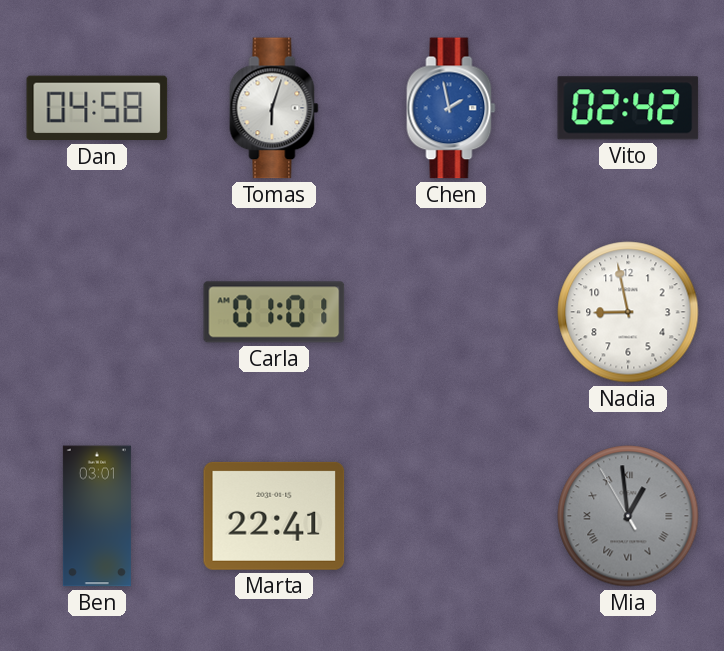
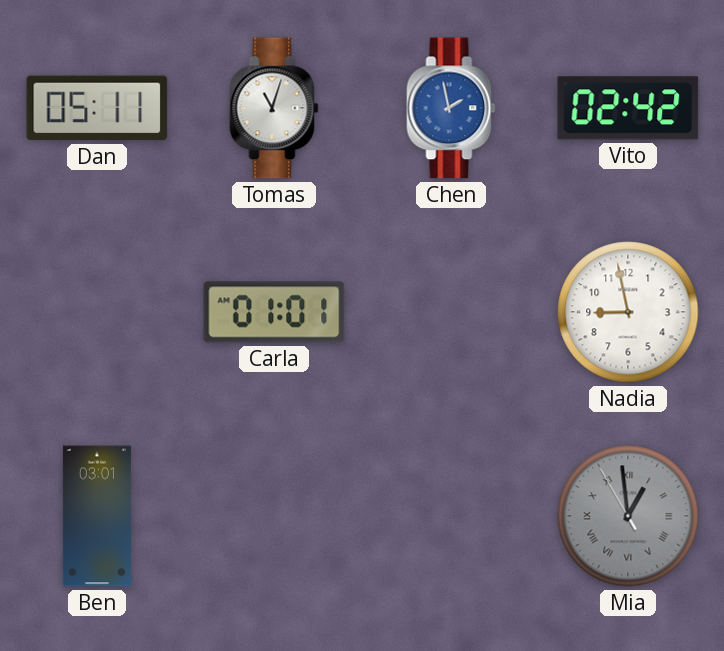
Dan: 04:58 -> 05:11 (97, 108)
Tomas: 6:03 -> 11:03 (274, 108)
Marta: 22:41 -> none (274, 516)
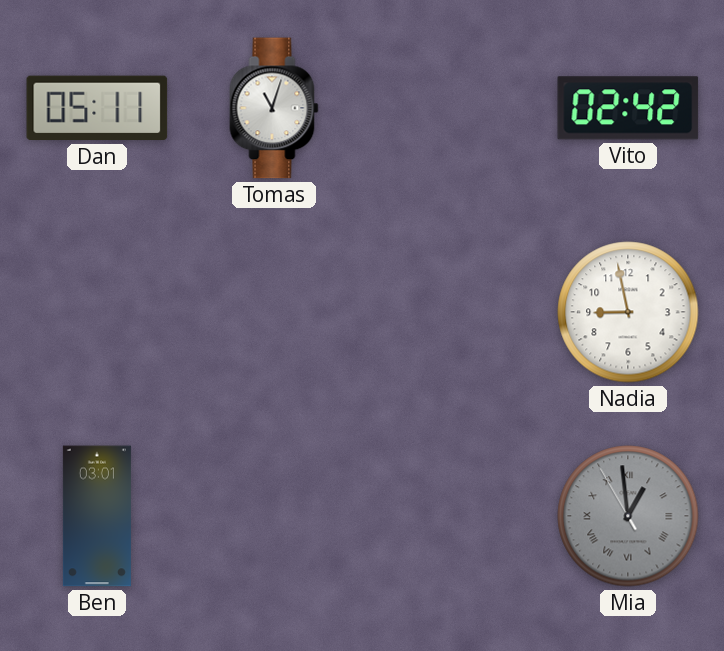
Chen: 1:58 -> none (451, 108)
Carla: 01:01 -> none (274, 312)
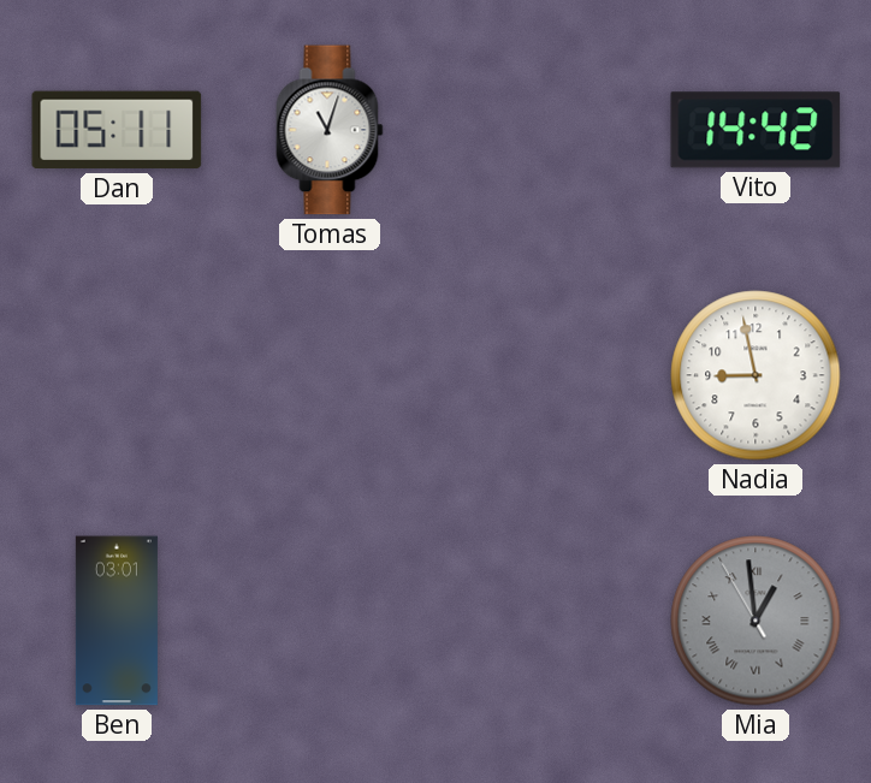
Vito: 02:42 -> 14:42 (756, 130)
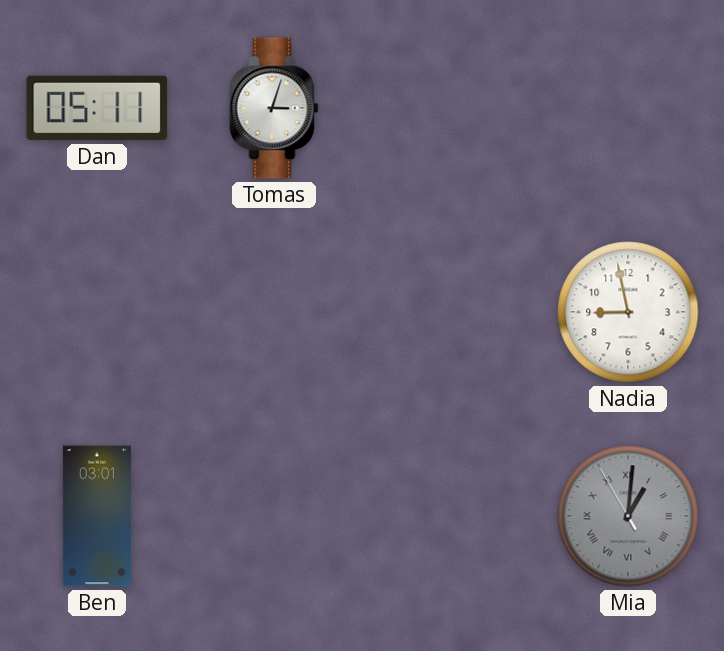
Tomas: 11:03 -> 3:03 (274, 108)
Vito: 14:42 -> none (756, 130)
Mia: 12:58 -> 1:00 (628, 516)
